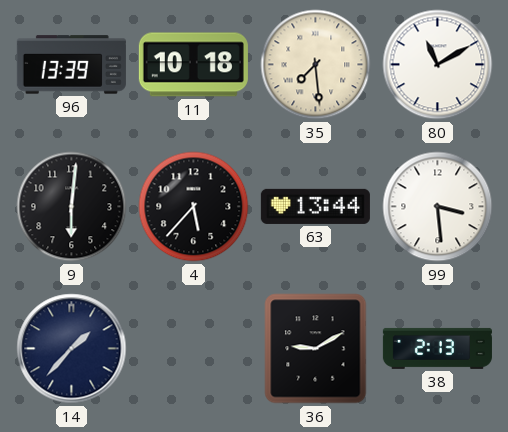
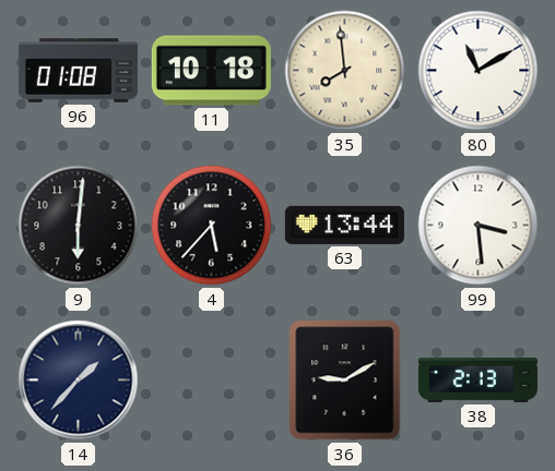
96: 13:39 -> 01:08 (78, 71)
35: 7:29 -> 7:59 (345, 71)
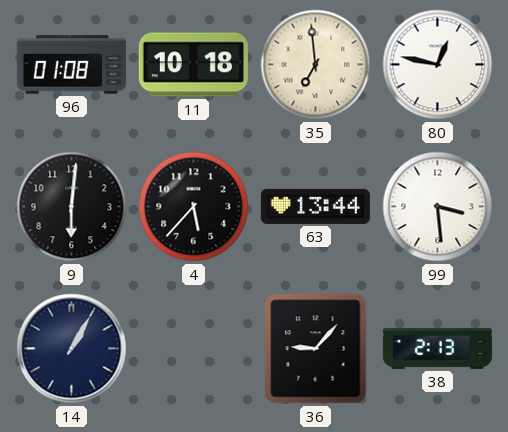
35: 7:59 -> 6:59 (316, 65)
80: 11:10 -> 12:47 (438, 65)
14: 1:37 -> 1:05 (72, 349)
36: 9:10 -> 9:07 (316, 349)
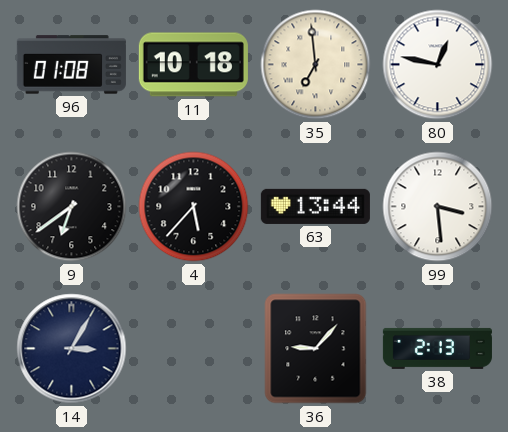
9: 6:01 -> 6:39 (72, 207)
14: 1:05 -> 3:05 (72, 349)
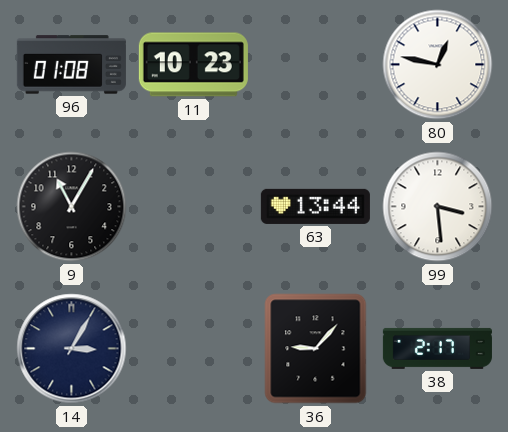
11: 10:18 -> 10:23 (193, 65)
35: 6:59 -> none (316, 65)
9: 6:39 -> 11:05 (72, 207)
4: 5:37 -> none (194, 207)
38: 2:13 -> 2:17 (437, 348)
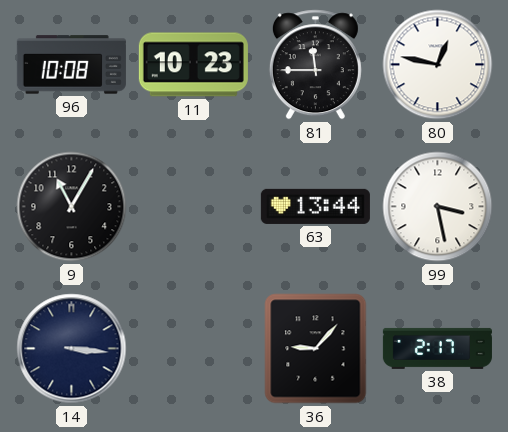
96: 01:08 -> 10:08 (71, 65)
81: none -> 11:45 (315, 65)
99: 3:29 -> 3:28 (438, 207)
14: 3:05 -> 3:16 (72, 349)
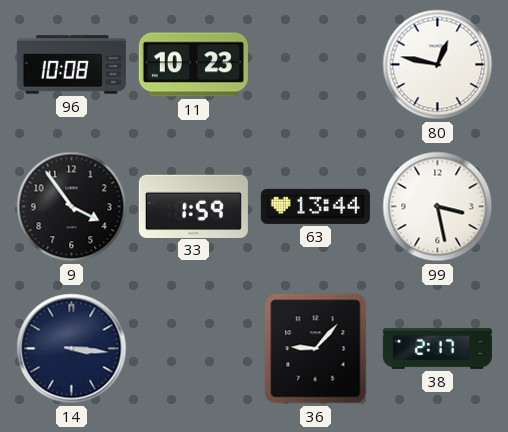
81: 11:45 -> none (315, 65)
9: 11:05 -> 3:54 (72, 207)
33: none -> 1:59 (193, 206)
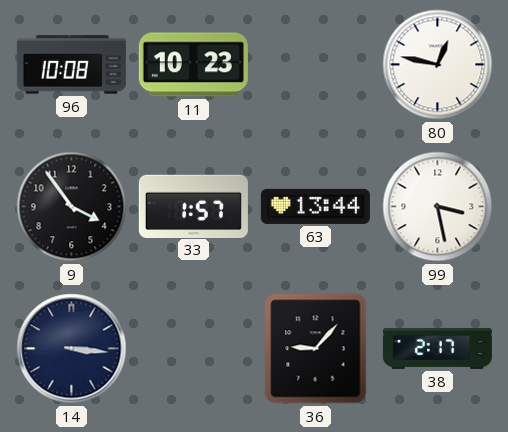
33: 1:59 -> 1:57 (193, 206)
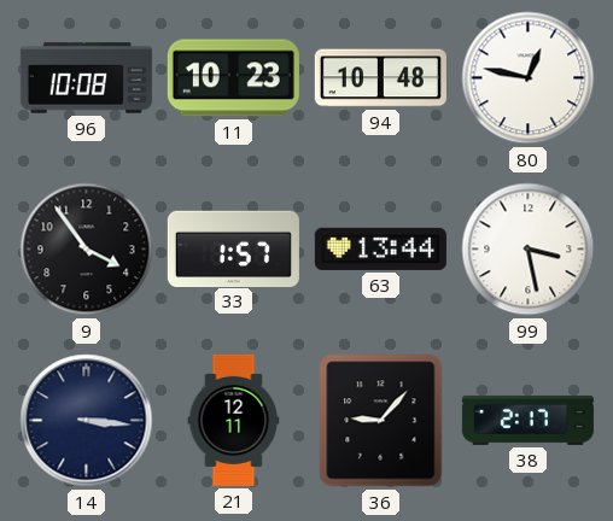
94: none -> 10:48 (380, 78)
21: none -> 12:11 (234, 420)
